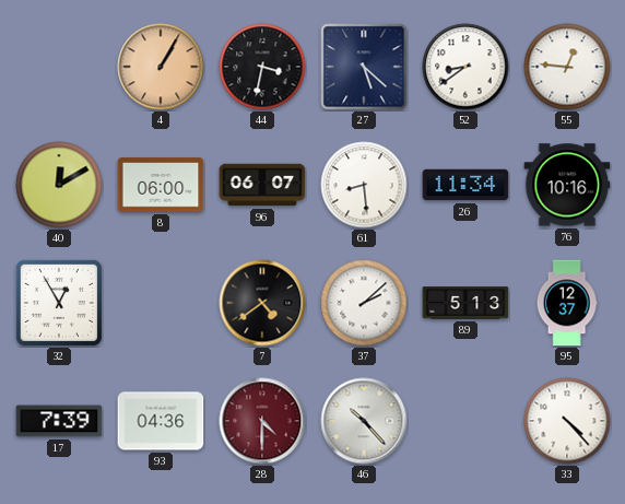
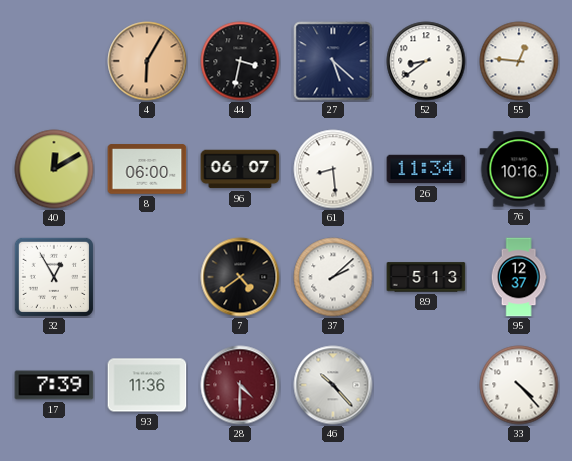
4: 1:05 -> 6:05 (147, 61)
93: 04:36 -> 11:36 (147, 385)
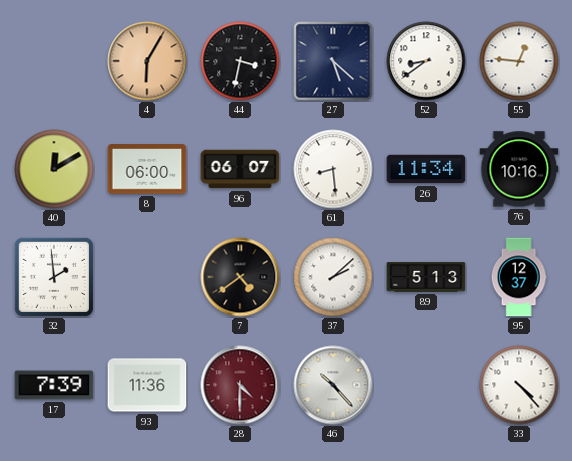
32: 12:55 -> 1:59 (54, 277)
